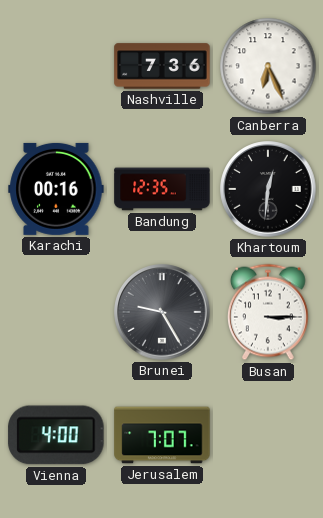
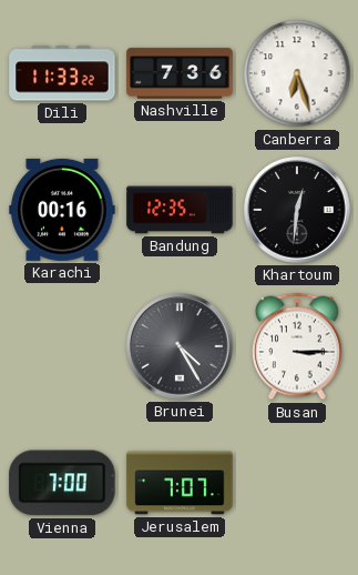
Dili: none -> 11:33 (62, 73)
Canberra: 6:26 -> 6:27 (297, 73)
Brunei: 9:25 -> 4:25 (180, 346)
Vienna: 4:00 -> 7:00 (62, 483)
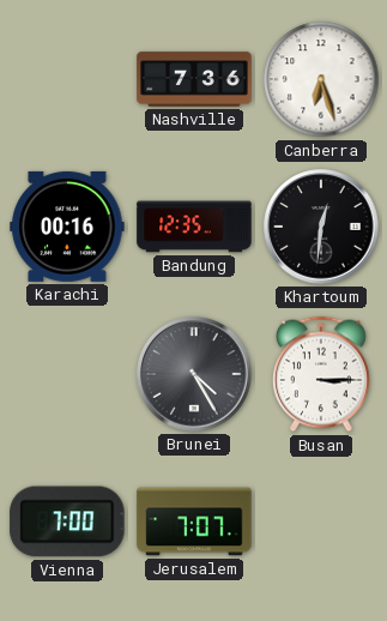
Dili: 11:33 -> none (62, 73)
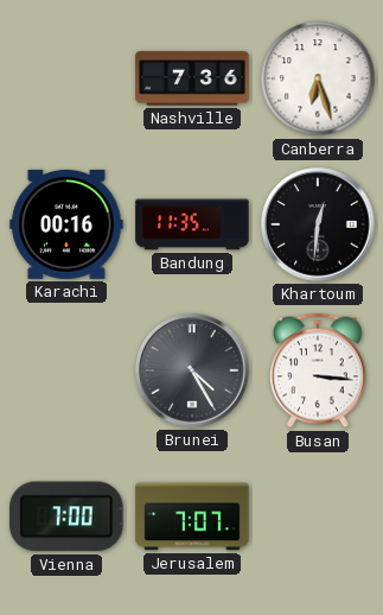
Bandung: 12:35 -> 11:35 (192, 224)
Busan: 3:15 -> 3:16 (319, 370)
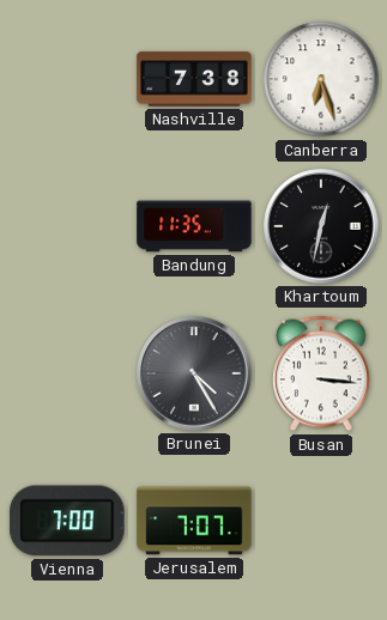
Nashville: 7:36 -> 7:38 (194, 79)
Karachi: 00:16 -> none (66, 224)
Khartoum: 12:31 -> 12:32 (321, 226)
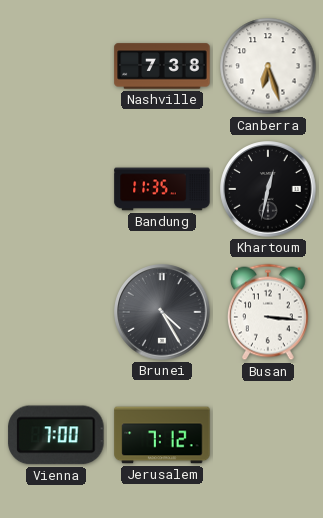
Jerusalem: 7:07 -> 7:12 (162, 435)
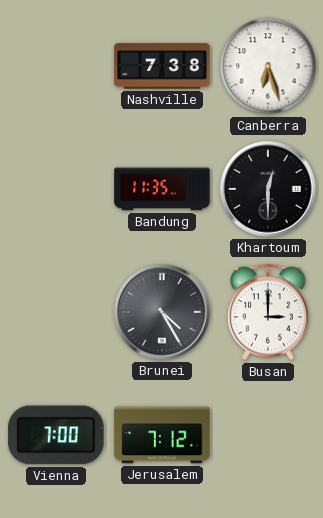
Khartoum: 12:32 -> 12:30 (268, 189)
Busan: 3:16 -> 3:00 (269, 312)
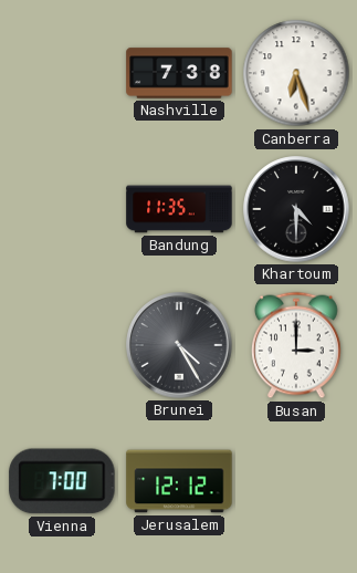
Khartoum: 12:30 -> 4:30 (296, 209)
Jerusalem: 7:12 -> 12:12 (179, 481)
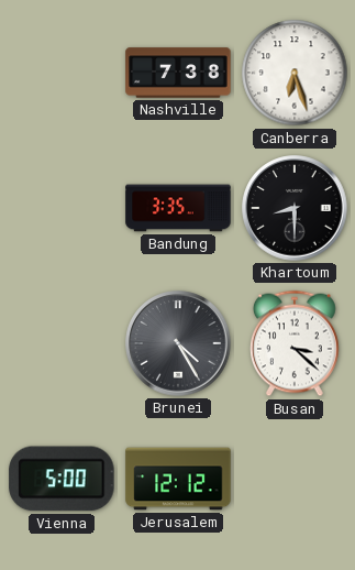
Bandung: 11:35 -> 3:35 (178, 208)
Khartoum: 4:30 -> 8:30 (295, 208)
Busan: 3:00 -> 3:22 (296, 343)
Vienna: 7:00 -> 5:00 (62, 479)
